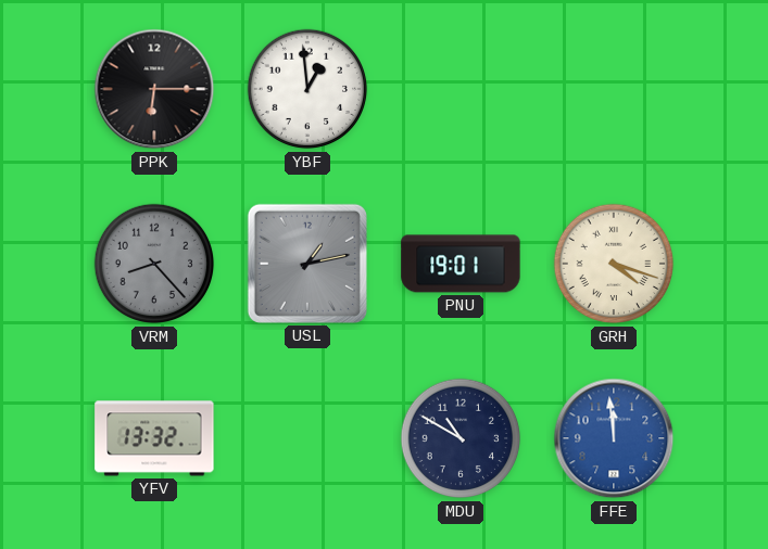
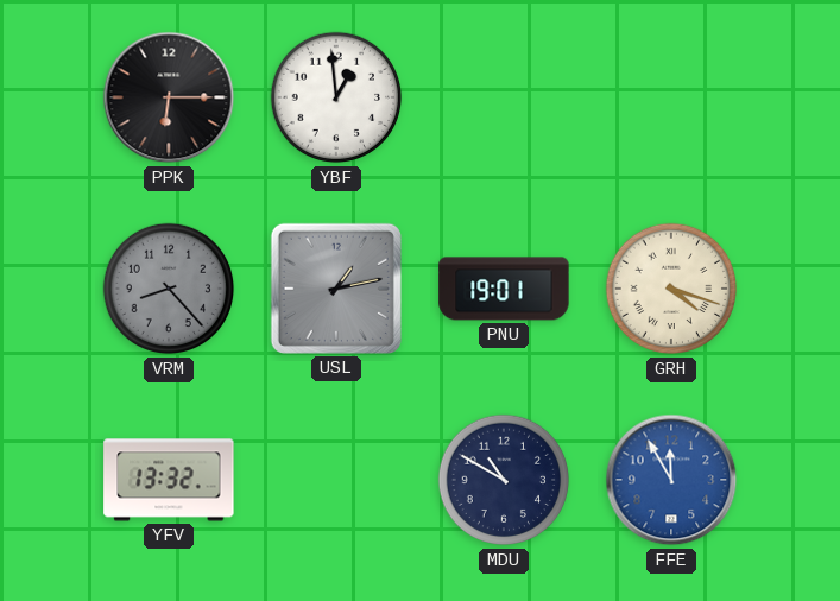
FFE: 11:59 -> 11:55 (671, 480)
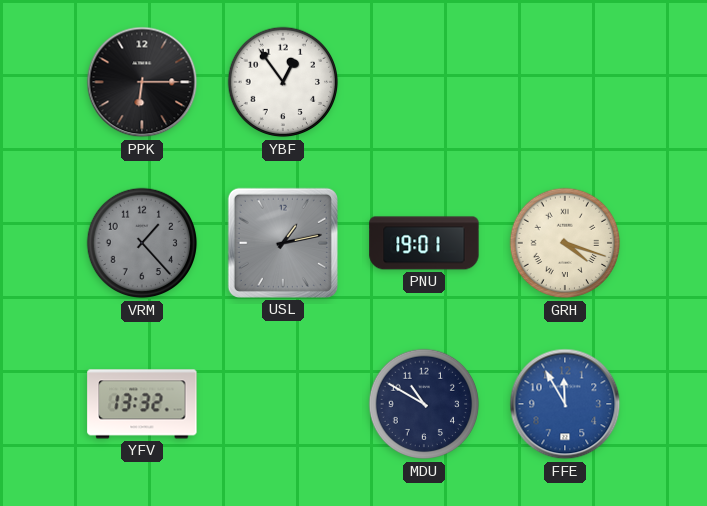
YBF: 12:59 -> 12:54 (283, 82)
VRM: 8:23 -> 1:23 (142, 243)
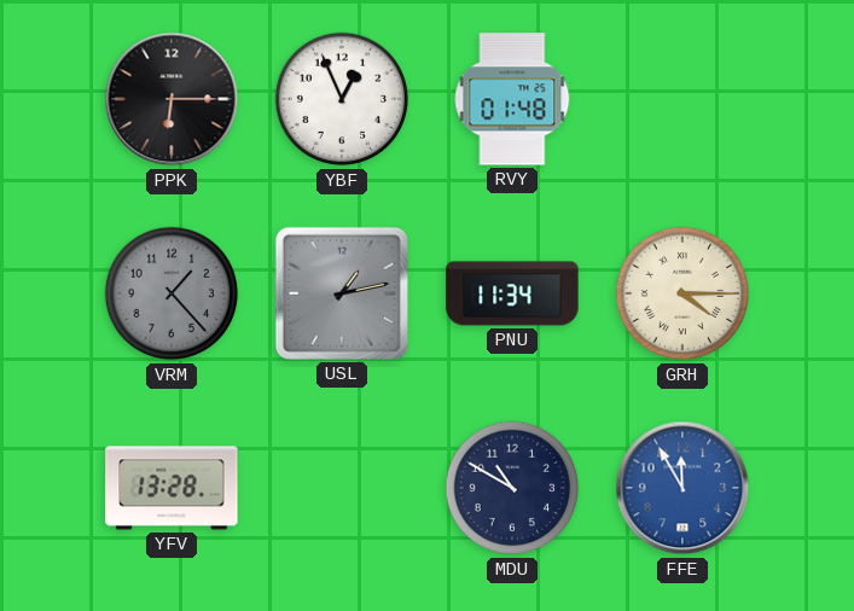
YBF: 12:54 -> 12:56 (342, 99)
RVY: none -> 01:48 (512, 99)
PNU: 19:01 -> 11:34 (512, 293)
GRH: 4:18 -> 4:15 (682, 293)
YFV: 13:32 -> 13:28 (172, 488)
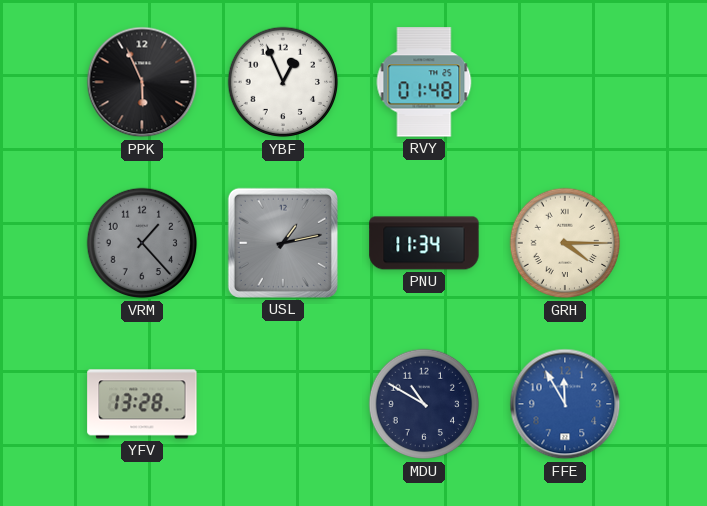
PPK: 6:15 -> 5:56 (142, 82)
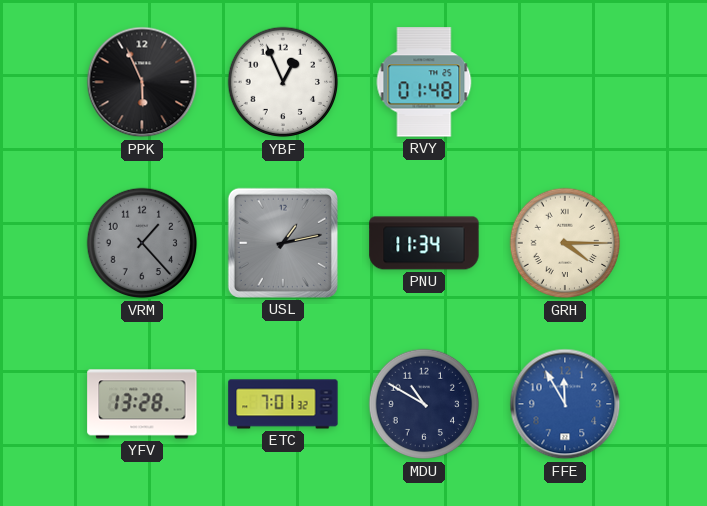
ETC: none -> 7:01 (283, 404)
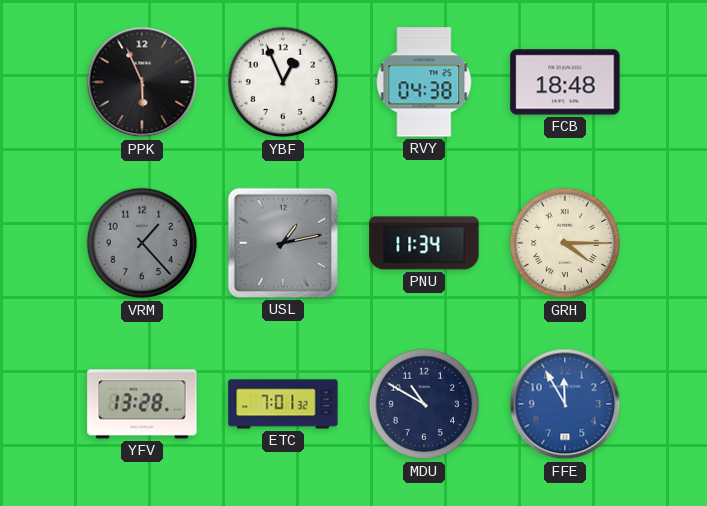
RVY: 01:48 -> 04:38 (424, 82)
FCB: none -> 18:48 (565, 82)
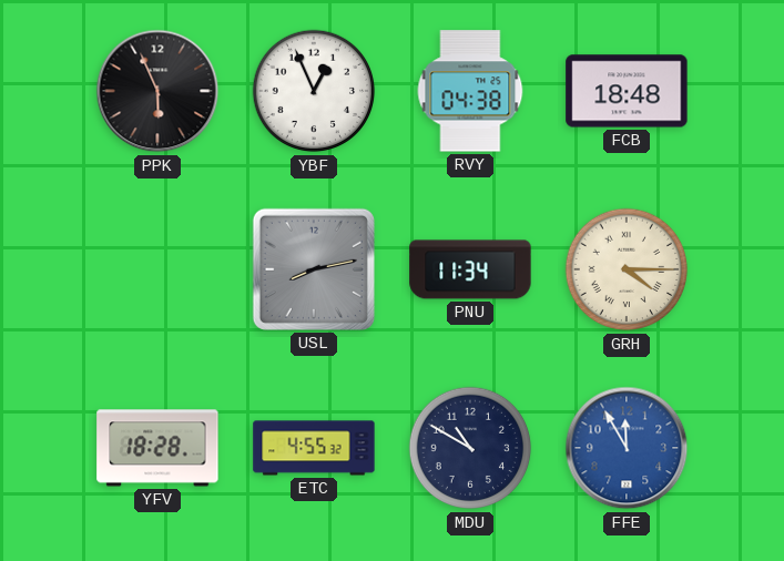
VRM: 1:23 -> none (142, 243)
USL: 1:13 -> 8:13 (314, 269)
YFV: 13:28 -> 18:28 (157, 448)
ETC: 7:01 -> 4:55 (314, 448)
